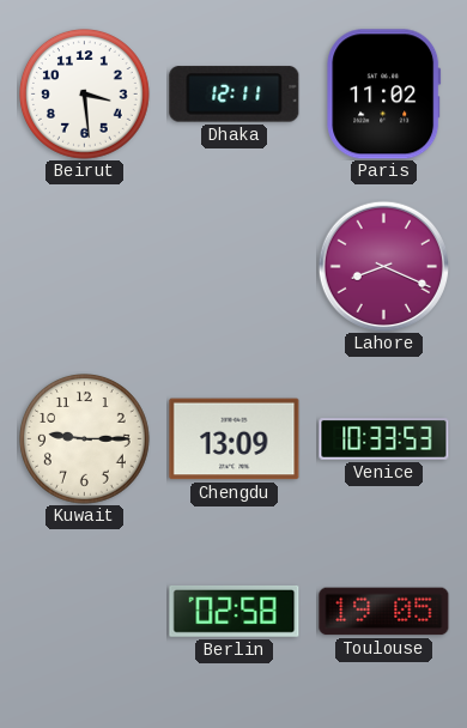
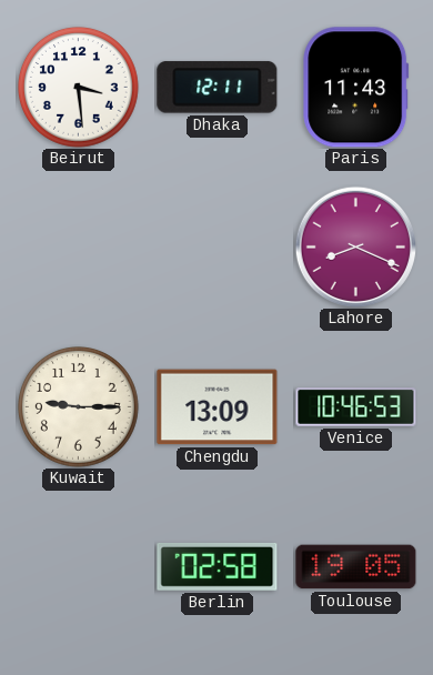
Paris: 11:02 -> 11:43 (356, 88)
Venice: 10:33 -> 10:46 (356, 407)
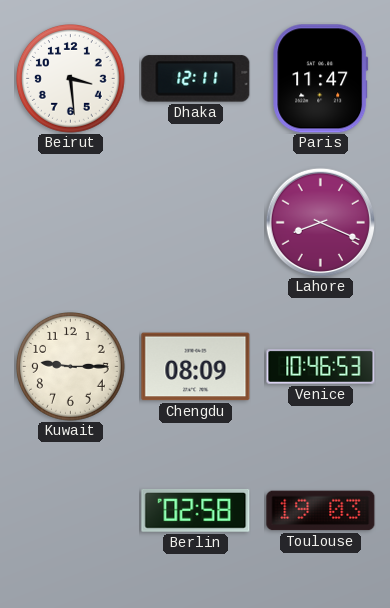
Paris: 11:43 -> 11:47 (321, 79)
Chengdu: 13:09 -> 08:09 (196, 367)
Toulouse: 19:05 -> 19:03 (321, 511)
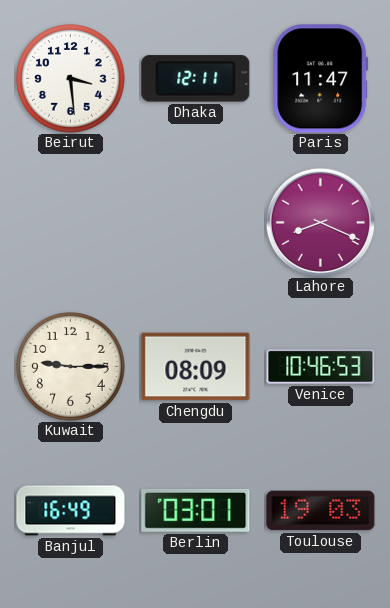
Banjul: none -> 16:49 (71, 511)
Berlin: 02:58 -> 03:01 (196, 510)
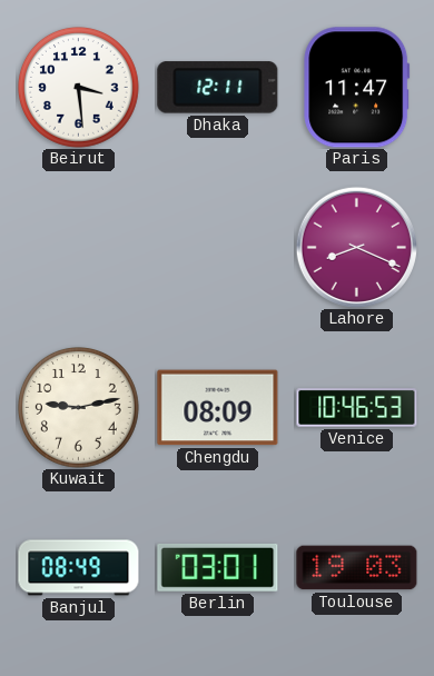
Kuwait: 9:15 -> 9:13 (79, 408)
Banjul: 16:49 -> 08:49 (79, 568)
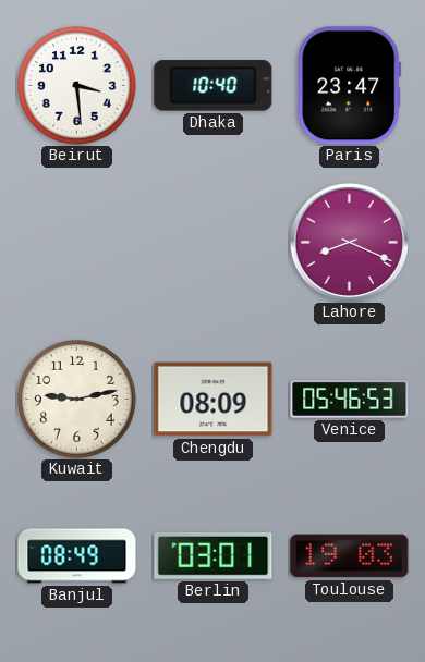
Dhaka: 12:11 -> 10:40 (214, 86)
Paris: 11:47 -> 23:47 (350, 86)
Venice: 10:46 -> 05:46 (350, 400)
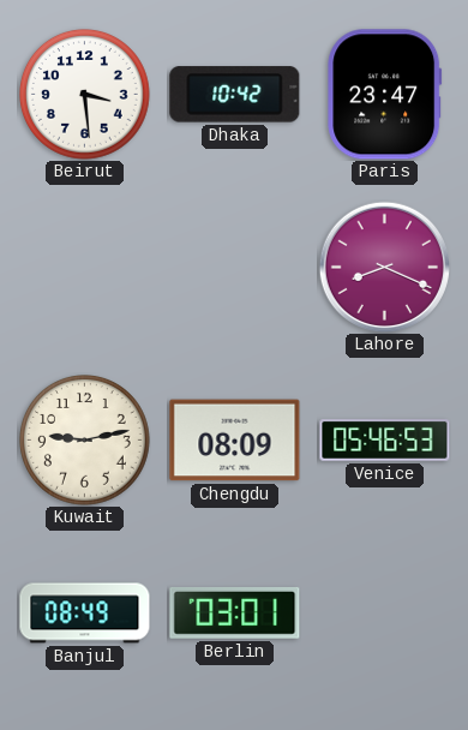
Dhaka: 10:40 -> 10:42 (235, 95)
Toulouse: 19:03 -> none (350, 556)
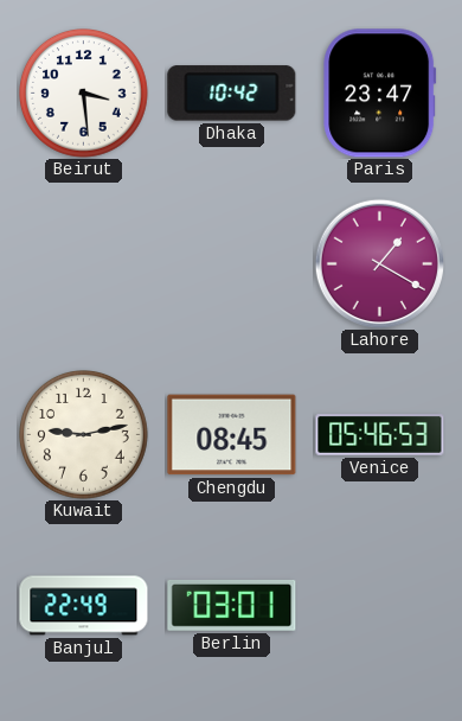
Lahore: 8:19 -> 1:20 (379, 263)
Chengdu: 08:09 -> 08:45 (232, 435)
Banjul: 08:49 -> 22:49 (84, 606)
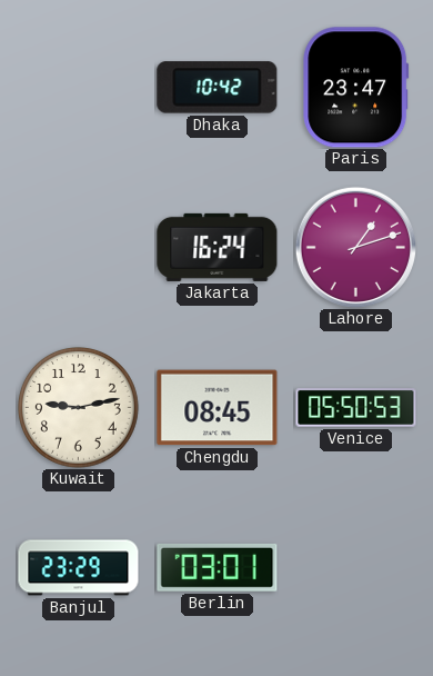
Beirut: 3:29 -> none (84, 94)
Jakarta: none -> 16:24 (218, 247)
Lahore: 1:20 -> 1:12 (355, 247)
Venice: 05:46 -> 05:50 (356, 408)
Banjul: 22:49 -> 23:29 (79, 568)
